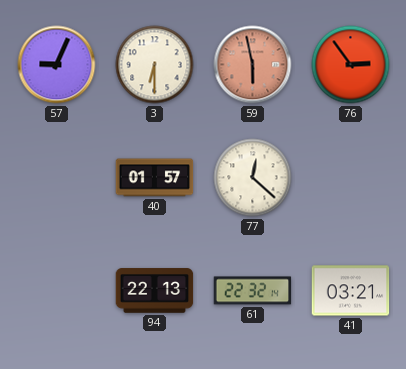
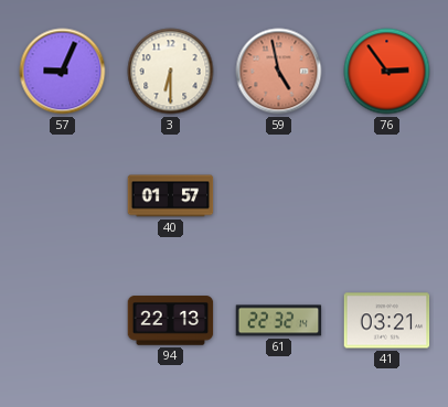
59: 5:58 -> 4:58 (279, 72)
77: 12:22 -> none (253, 178)
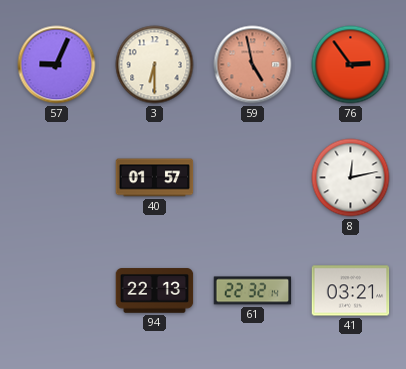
8: none -> 12:13 (351, 178)
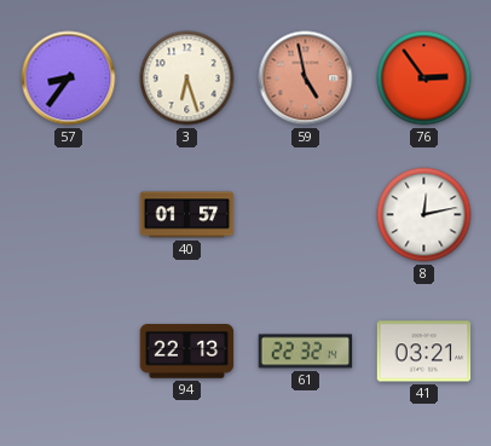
57: 9:04 -> 8:36 (69, 79)
3: 6:30 -> 6:27 (187, 79)
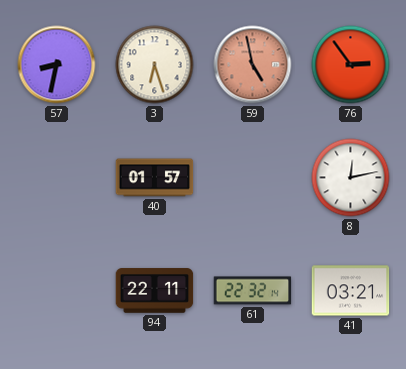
57: 8:36 -> 8:32 (57, 65)
94: 22:13 -> 22:11 (155, 291)
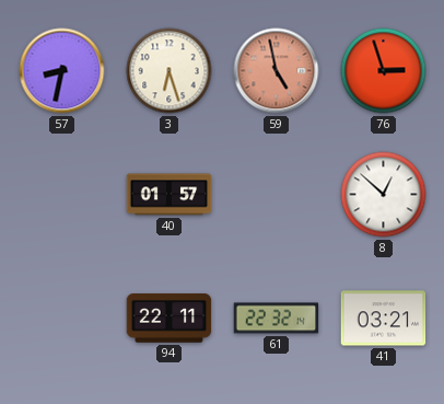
76: 2:54 -> 2:57 (384, 71)
8: 12:13 -> 12:52 (384, 195)
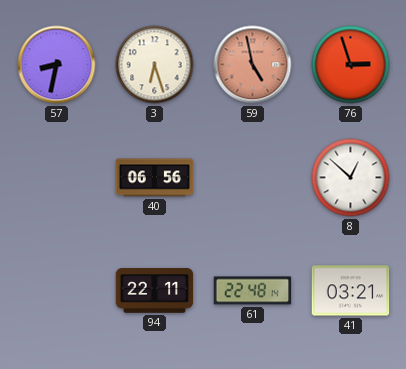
40: 01:57 -> 06:56 (155, 178)
61: 22:32 -> 22:48 (253, 291)
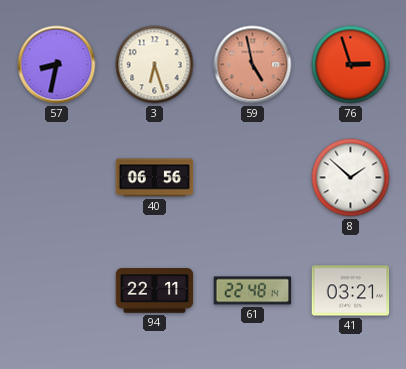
8: 12:52 -> 1:52 (351, 178)
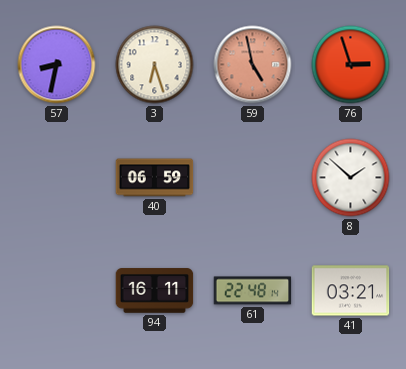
40: 06:56 -> 06:59 (155, 178)
94: 22:11 -> 16:11 (155, 291)
